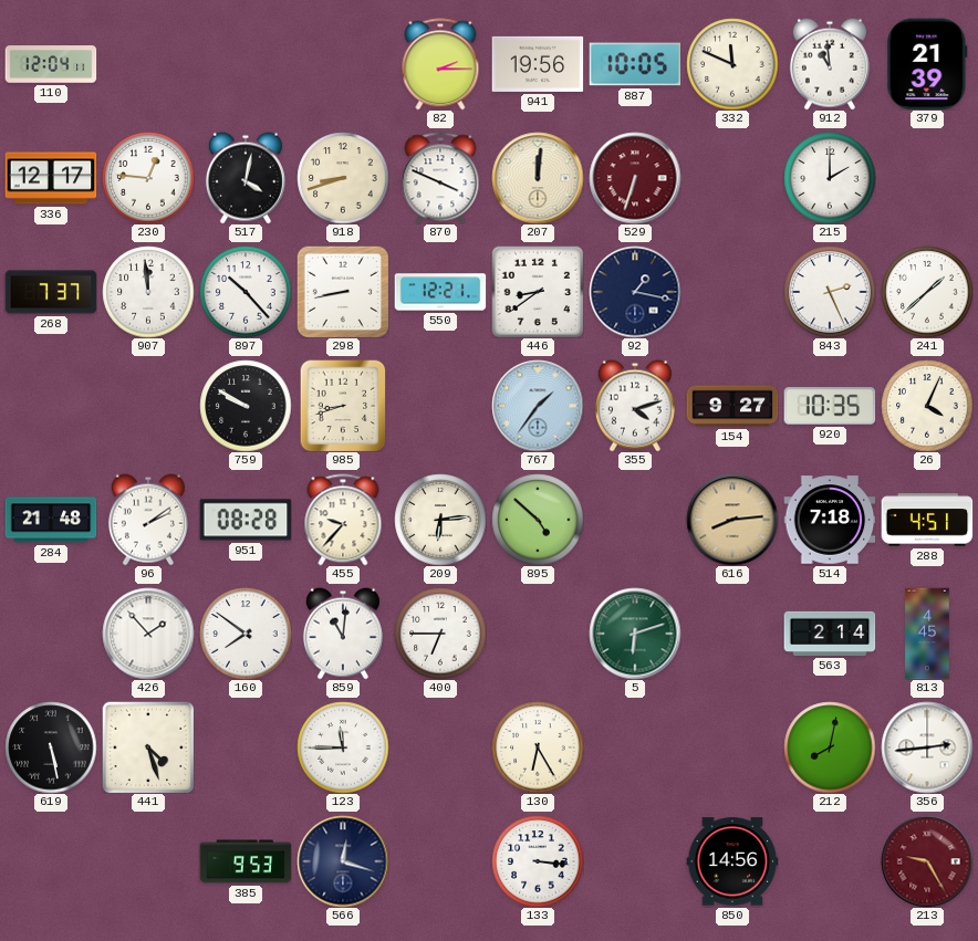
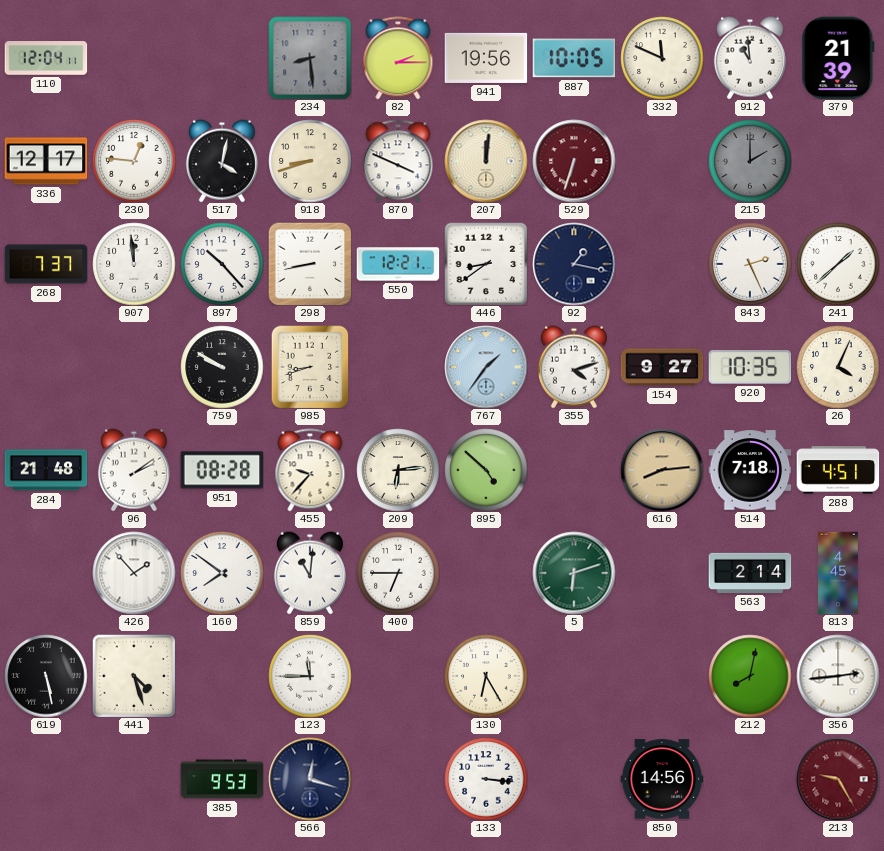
234: none -> 8:29 (310, 58)
215 dial: white -> grey (750, 161)
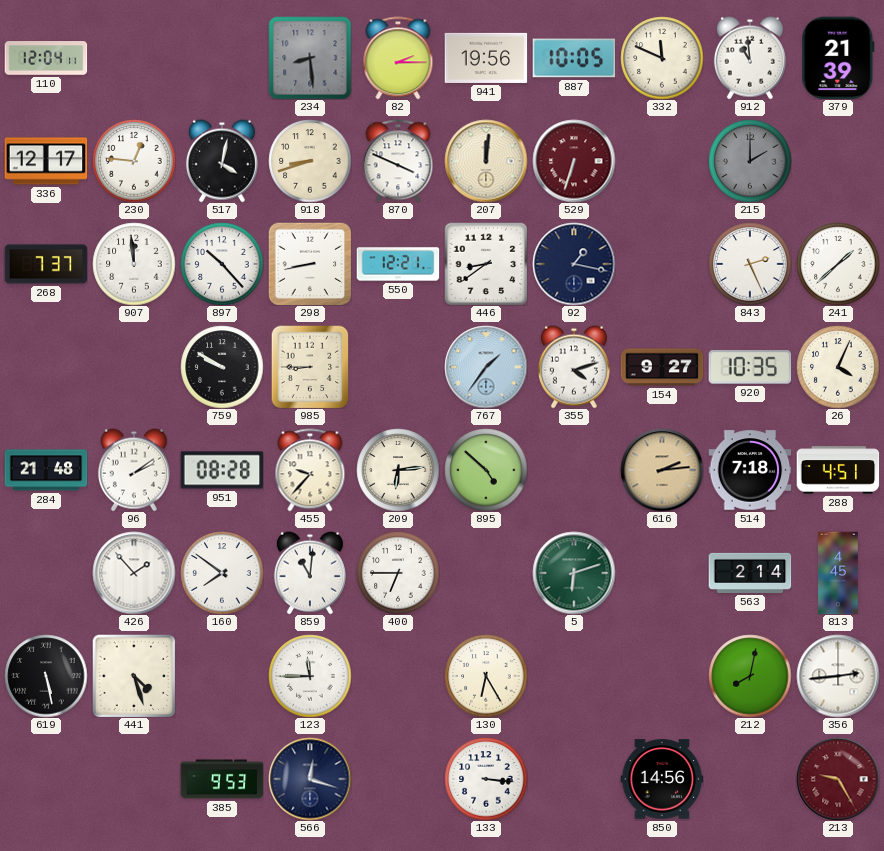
985: 8:42 -> 8:45 (310, 367)
616: 8:14 -> 2:14 (662, 470)
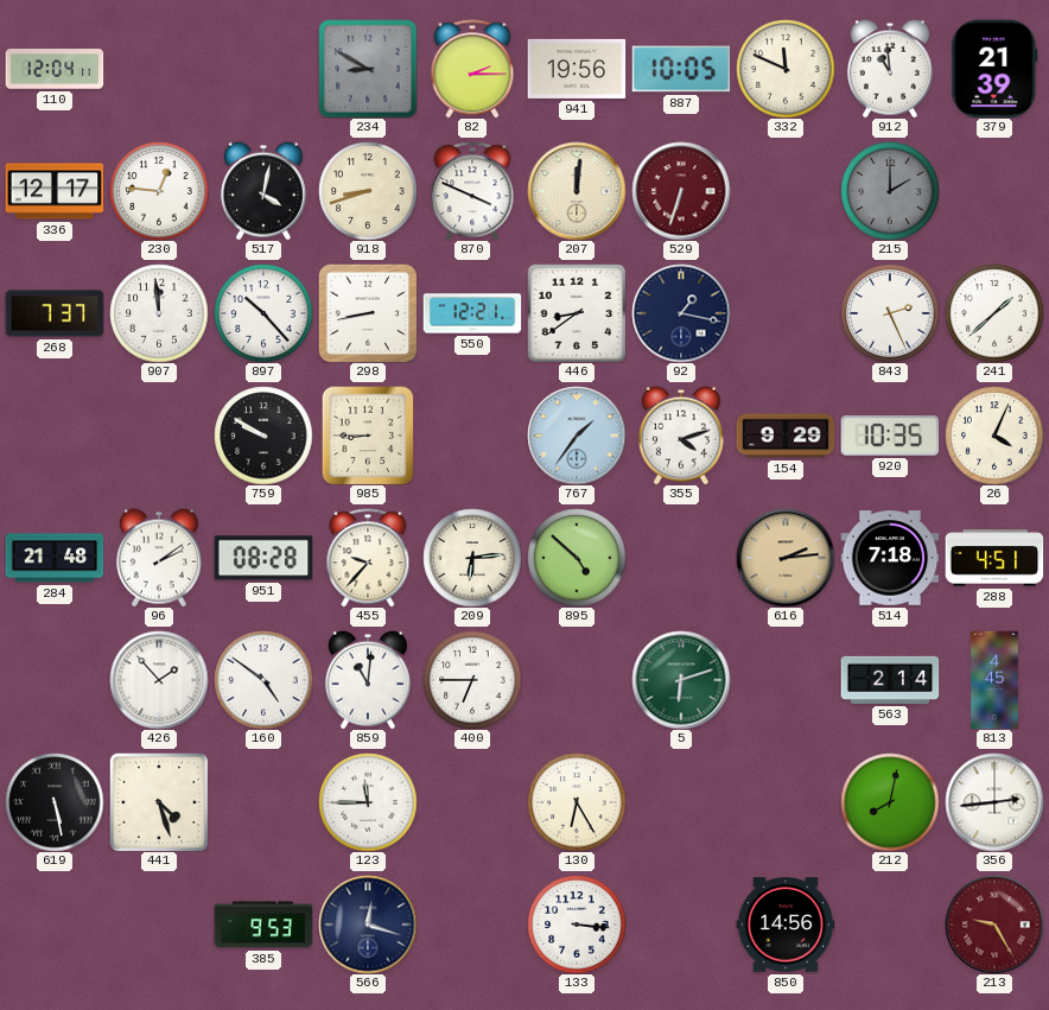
234: 8:29 -> 8:50 (368, 69)
154: 9:27 -> 9:29 (786, 436)
160: 7:51 -> 4:51 (263, 680)
